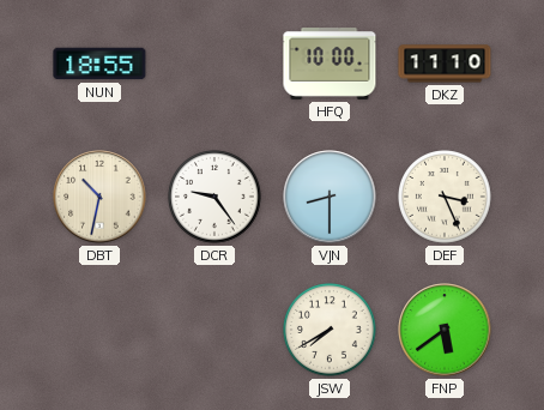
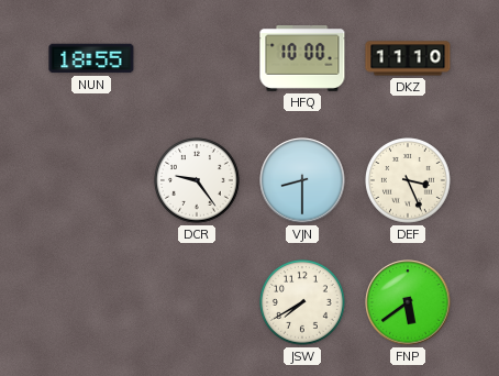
DBT: 10:32 -> none (99, 197)
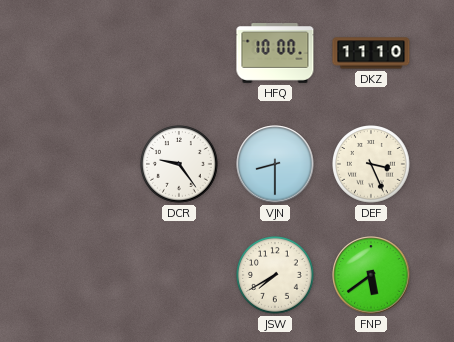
NUN: 18:55 -> none (91, 58)
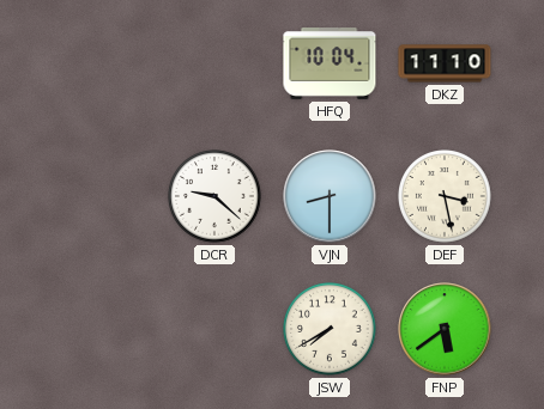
HFQ: 10:00 -> 10:04 (330, 65)
DCR: 9:24 -> 9:22 (216, 197)
DEF: 3:26 -> 3:28 (446, 197)
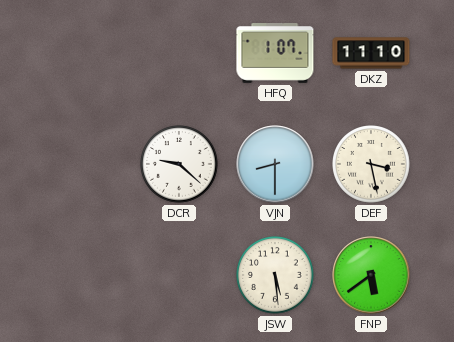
HFQ: 10:04 -> 1:07 (275, 54)
JSW: 7:40 -> 5:29 (276, 276)
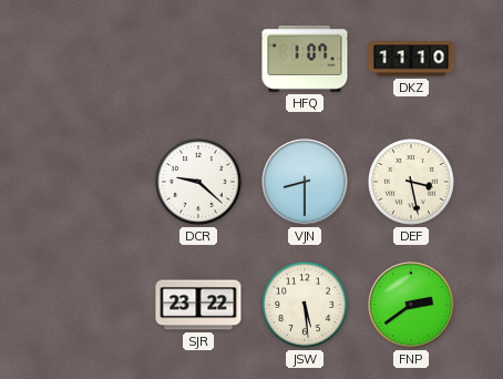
SJR: none -> 23:22 (198, 305)
FNP: 5:39 -> 2:39 (411, 305)
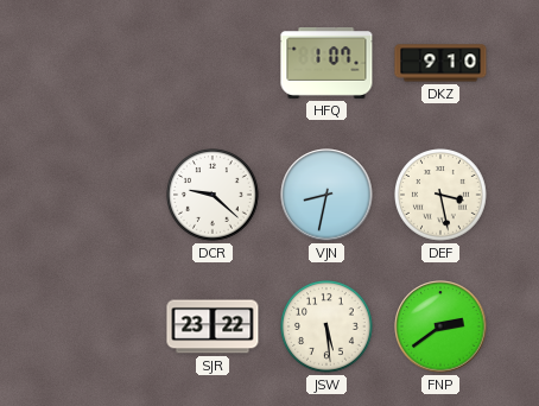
DKZ: 11:10 -> 9:10 (440, 63)
VJN: 8:30 -> 8:32 (326, 195)
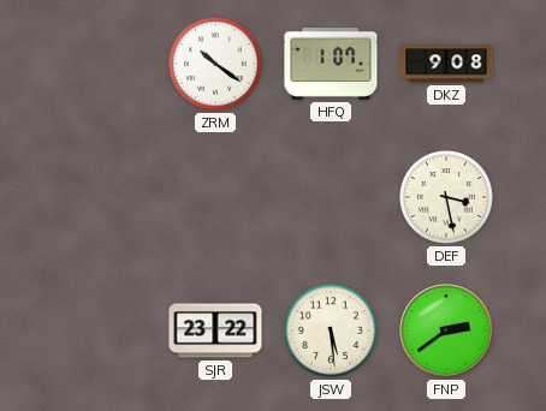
ZRM: none -> 10:21 (216, 65)
DKZ: 9:10 -> 9:08 (446, 64)
DCR: 9:22 -> none (214, 196)
VJN: 8:32 -> none (326, 195)
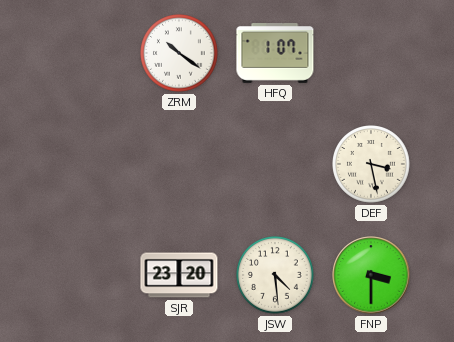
DKZ: 9:08 -> none (446, 64)
SJR: 23:22 -> 23:20 (179, 275)
JSW: 5:29 -> 4:29 (276, 276)
FNP: 2:39 -> 3:30 (371, 275)
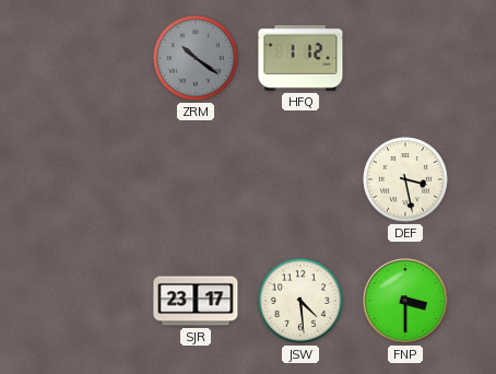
ZRM dial: white -> grey (197, 59)
HFQ: 1:07 -> 1:12 (300, 59)
SJR: 23:20 -> 23:17 (196, 301)
